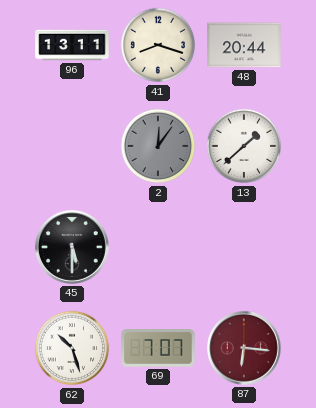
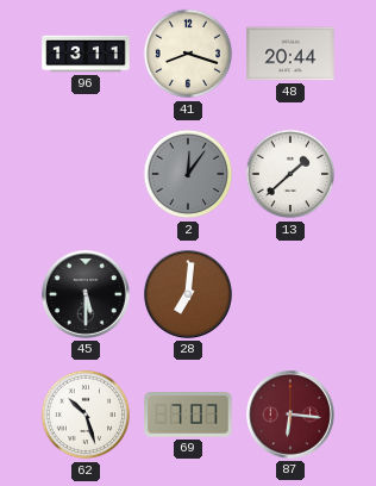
28: none -> 7:01 (188, 294)
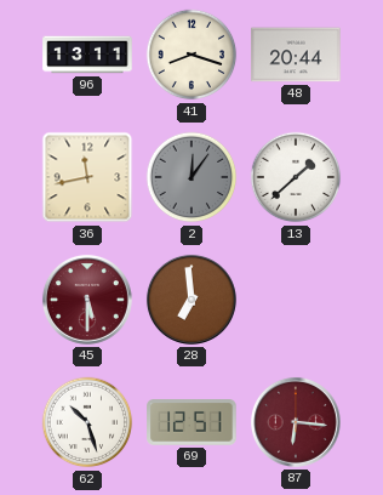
36: none -> 11:43 (87, 177)
45 dial: black -> burgundy (87, 300)
28: 7:01 -> 6:59 (191, 300)
69: 7:07 -> 12:51 (191, 422)
